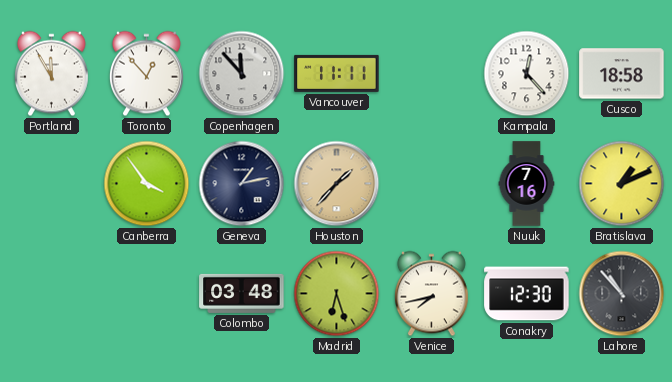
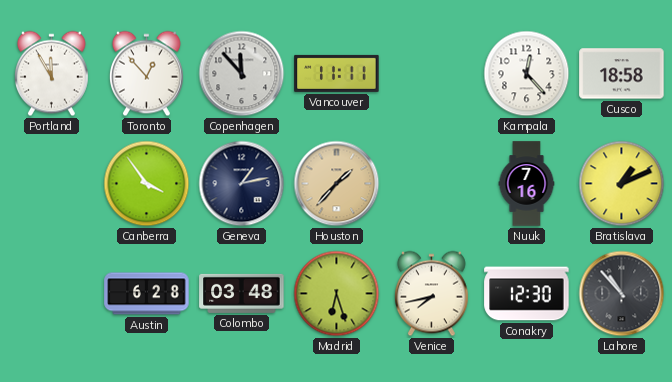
Austin: none -> 6:28 (147, 294)
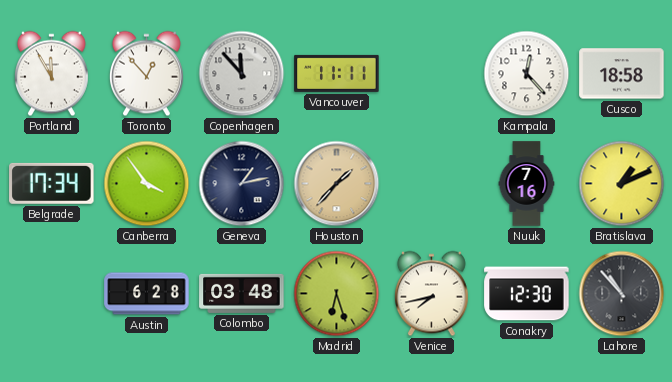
Belgrade: none -> 17:34 (52, 183)
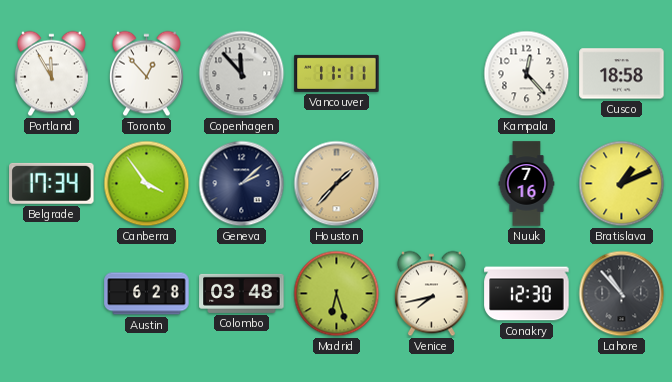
Geneva: 1:13 -> 2:08 (242, 184)
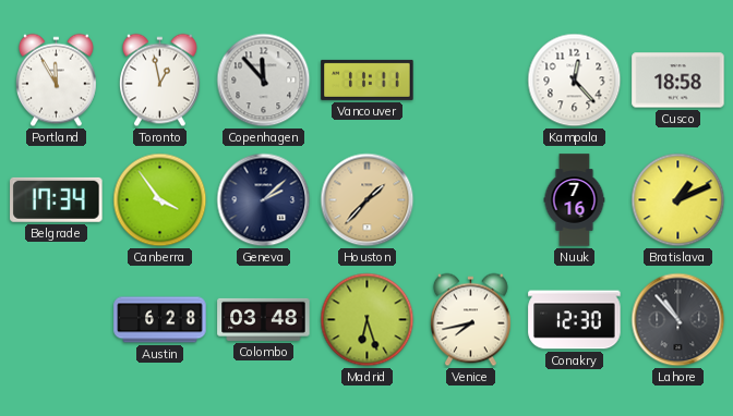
Toronto: 12:53 -> 12:58 (159, 81)
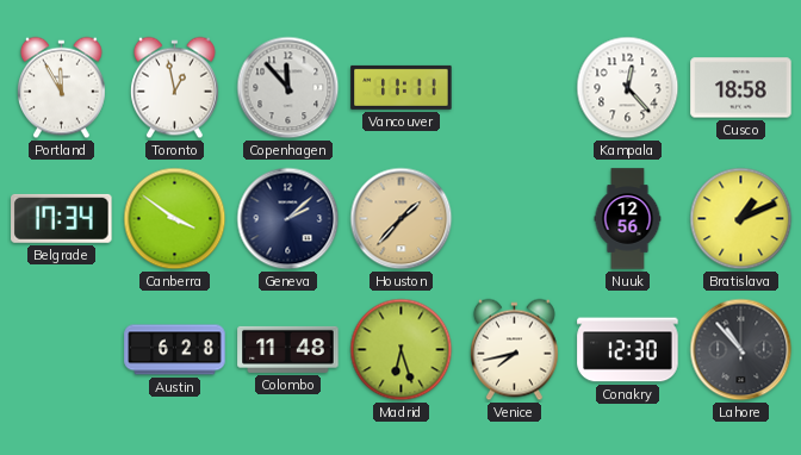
Canberra: 3:54 -> 3:51 (175, 219)
Nuuk: 7:16 -> 12:56 (628, 219)
Colombo: 03:48 -> 11:48 (288, 349)
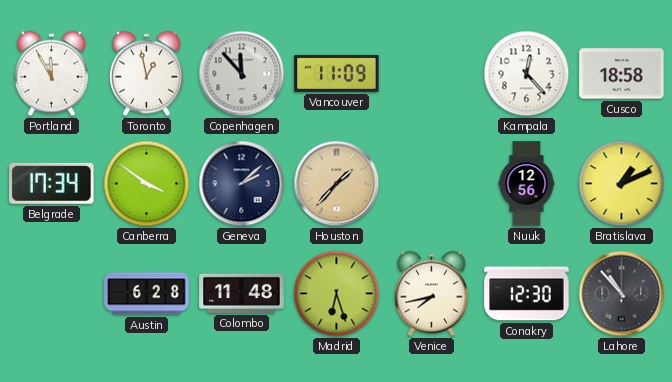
Vancouver: 11:11 -> 11:09 (337, 73)
